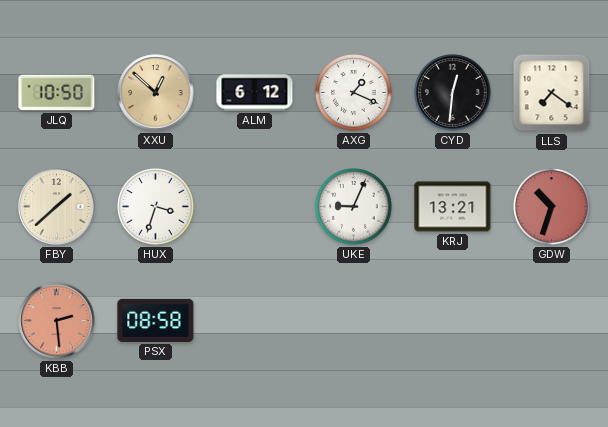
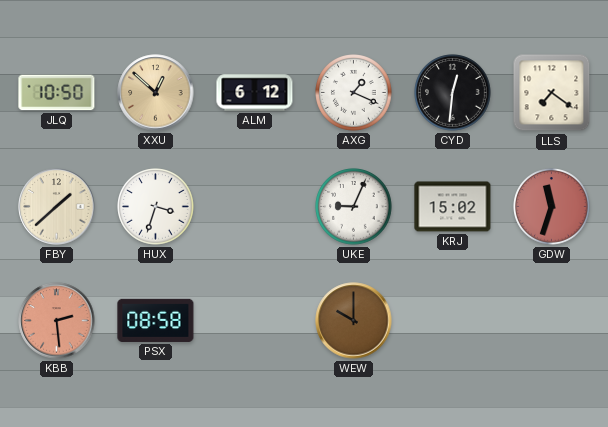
KRJ: 13:21 -> 15:02 (453, 207)
GDW: 10:33 -> 11:33 (552, 207)
WEW: none -> 10:00 (354, 321)
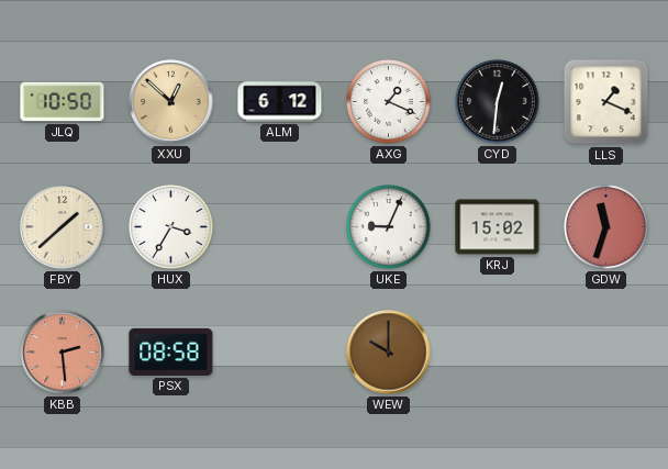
LLS: 7:21 -> 1:19 (606, 102)
HUX: 3:33 -> 3:35 (171, 227)
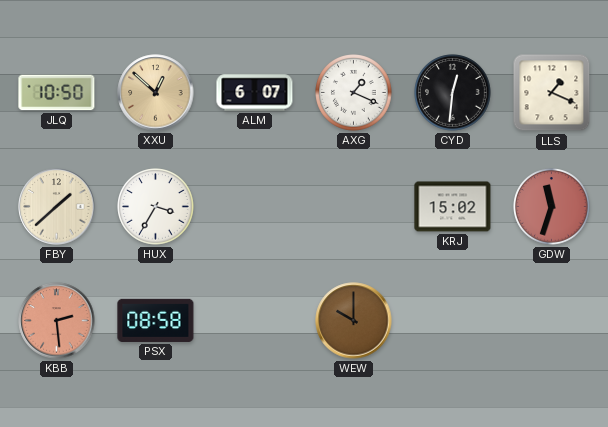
ALM: 6:12 -> 6:07 (255, 93)
UKE: 9:04 -> none (389, 227)
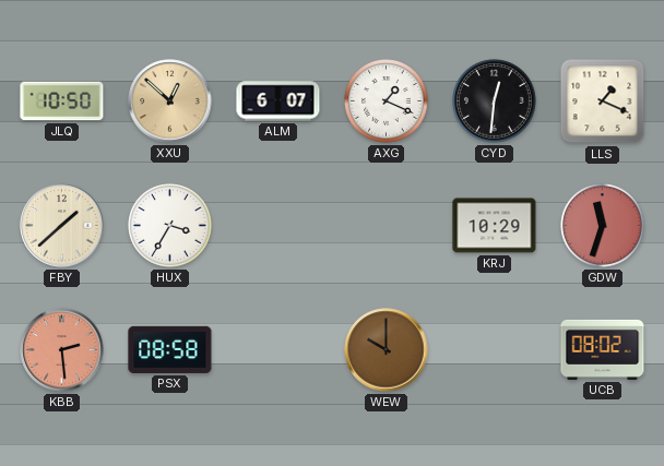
KRJ: 15:02 -> 10:29 (495, 226)
UCB: none -> 08:02 (603, 349)
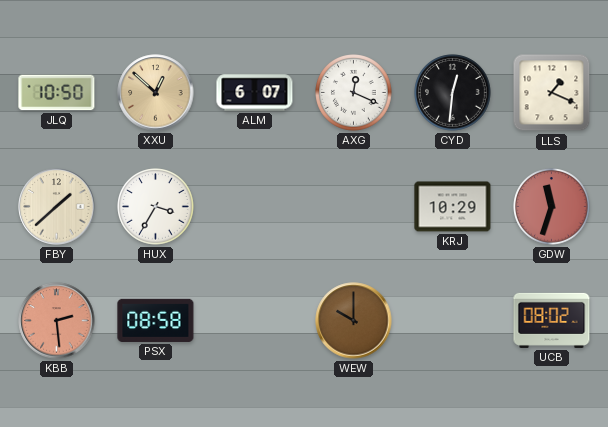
AXG: 1:19 -> 12:19 (354, 93)
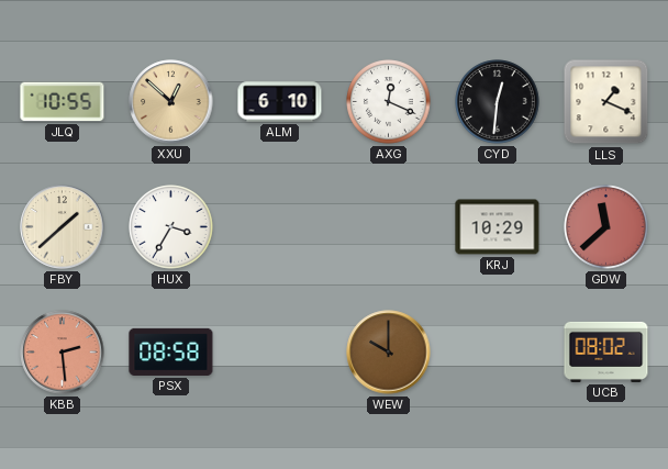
JLQ: 10:50 -> 10:55 (63, 102)
ALM: 6:07 -> 6:10 (280, 102)
GDW: 11:33 -> 11:38 (606, 227)
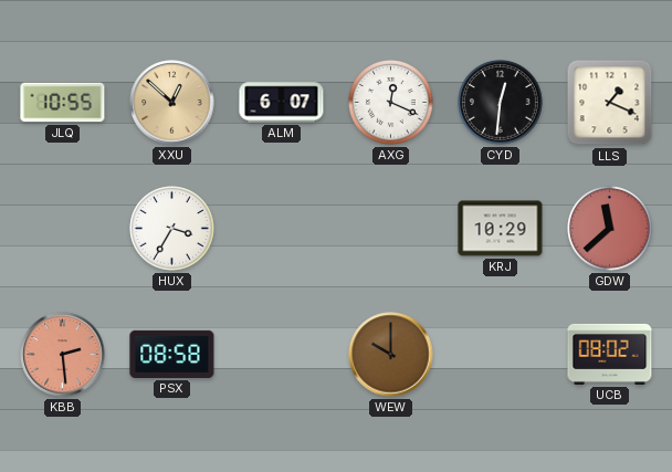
ALM: 6:10 -> 6:07 (282, 103)
FBY: 1:38 -> none (63, 227)
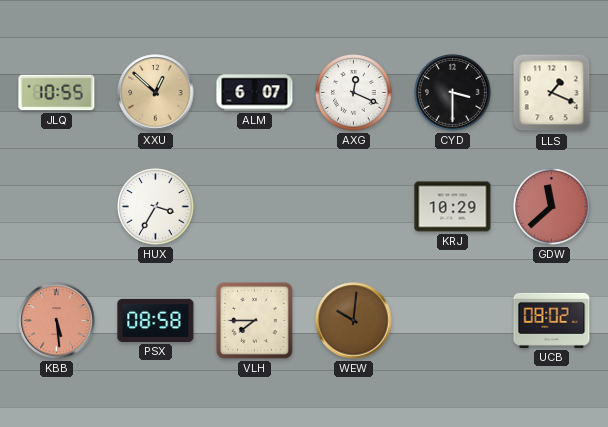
CYD: 12:31 -> 3:30 (453, 93)
KBB: 2:29 -> 5:29 (57, 321)
VLH: none -> 7:45 (254, 320)
WEW: 10:00 -> 10:01 (354, 321)
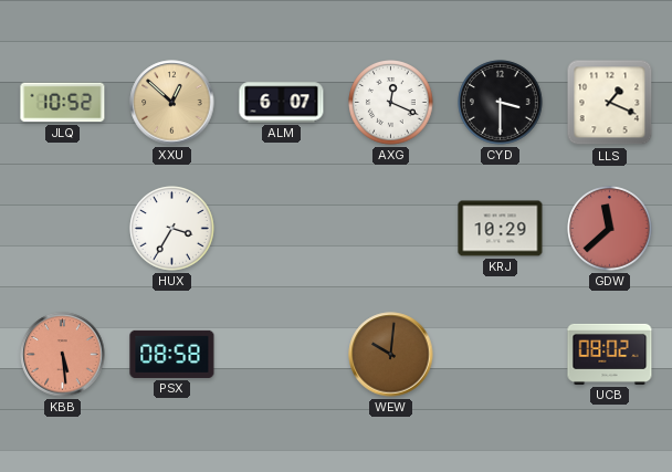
JLQ: 10:55 -> 10:52 (63, 103)
VLH: 7:45 -> none (254, 320)
